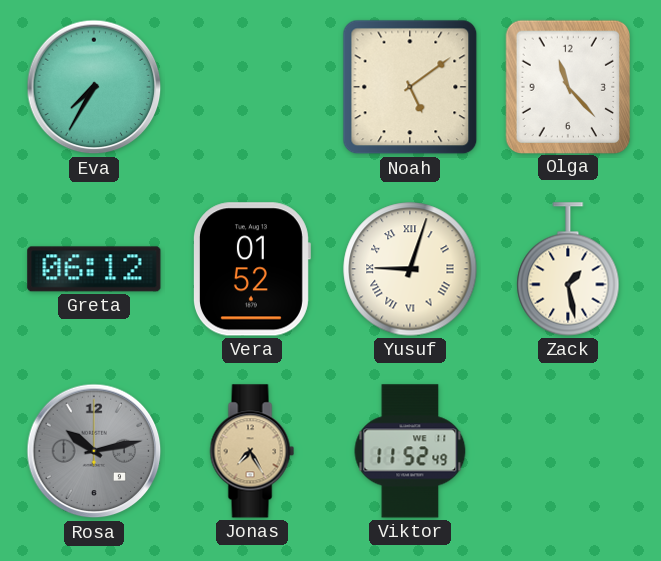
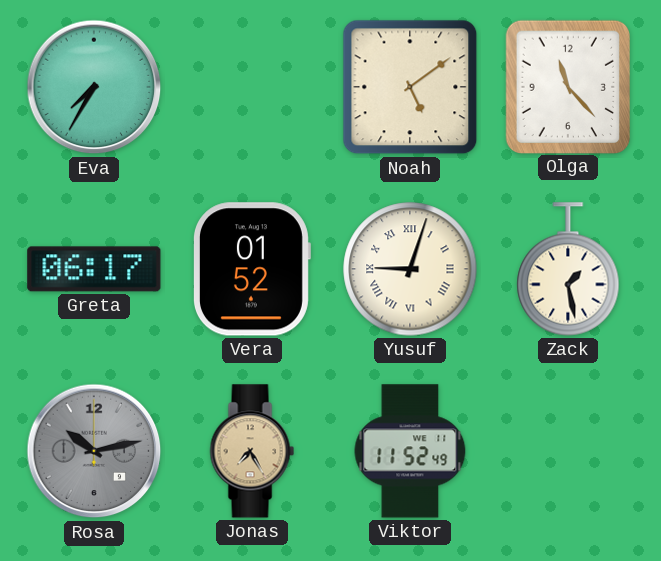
Greta: 06:12 -> 06:17 (94, 269)
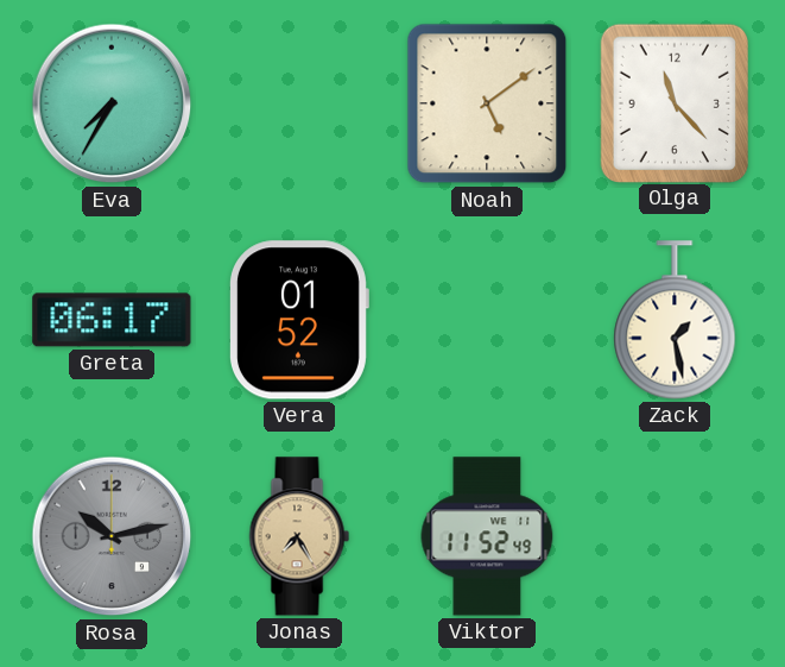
Yusuf: 9:03 -> none (410, 269)
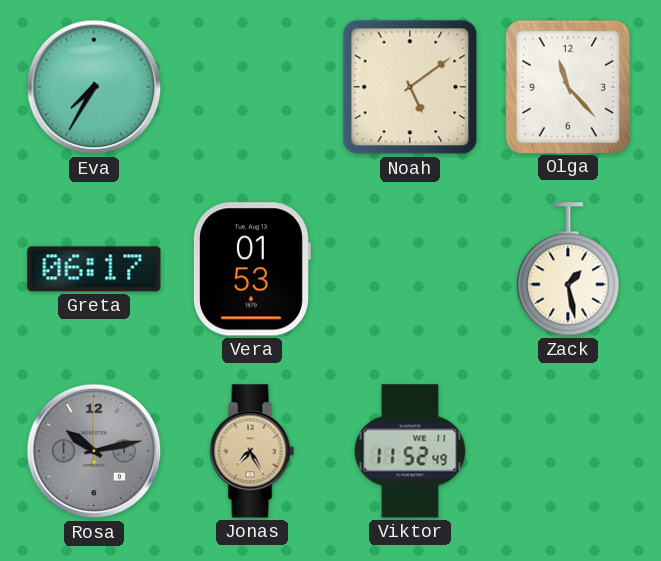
Vera: 01:52 -> 01:53 (251, 269)
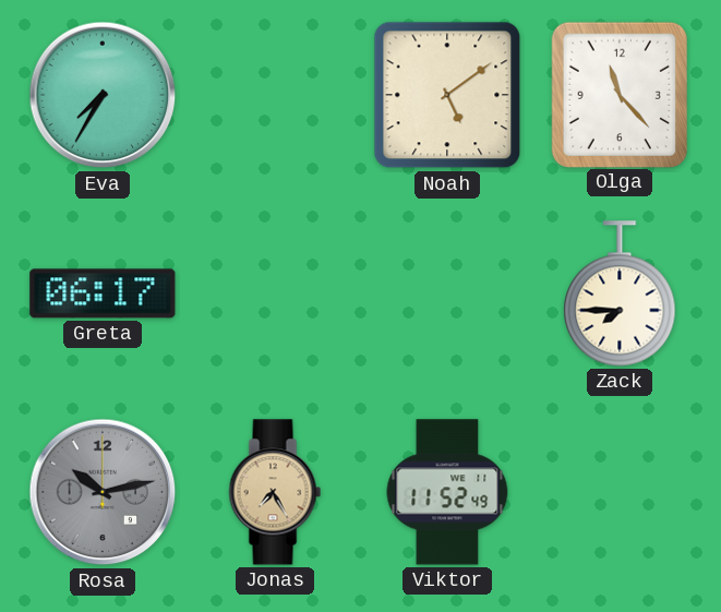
Vera: 01:53 -> none (251, 269)
Zack: 1:28 -> 7:45 (620, 293)
